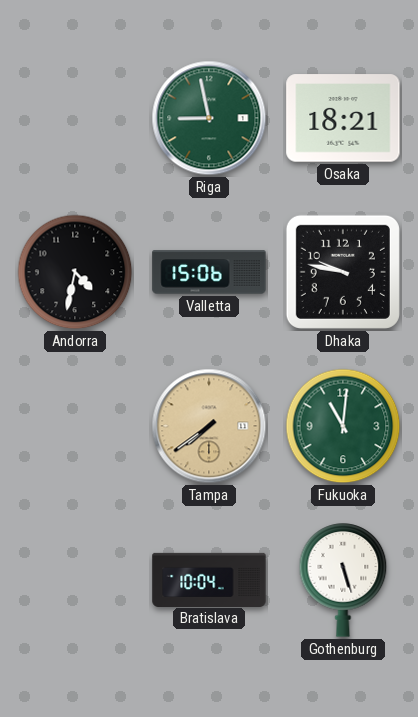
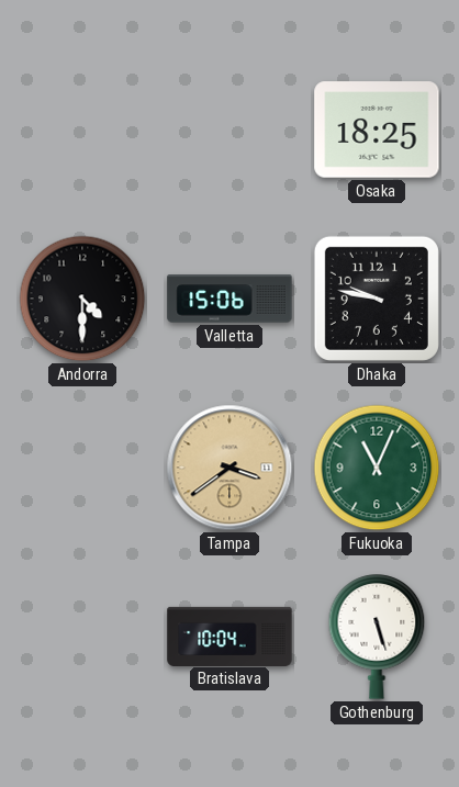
Riga: 8:58 -> none (209, 118)
Osaka: 18:21 -> 18:25 (377, 130)
Andorra: 4:32 -> 4:30 (82, 299)
Tampa: 7:39 -> 3:39 (229, 468)
Fukuoka: 11:01 -> 11:04 (377, 468)
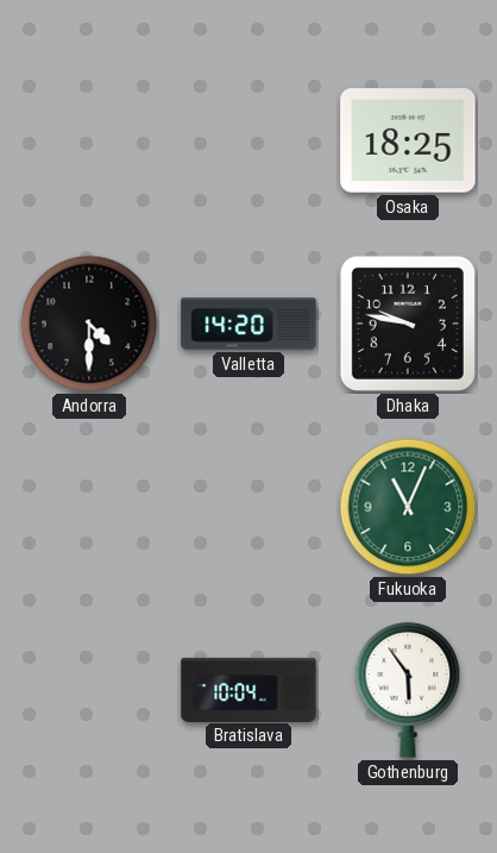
Valletta: 15:06 -> 14:20 (248, 324)
Tampa: 3:39 -> none (229, 468)
Gothenburg: 5:27 -> 5:54 (408, 690)
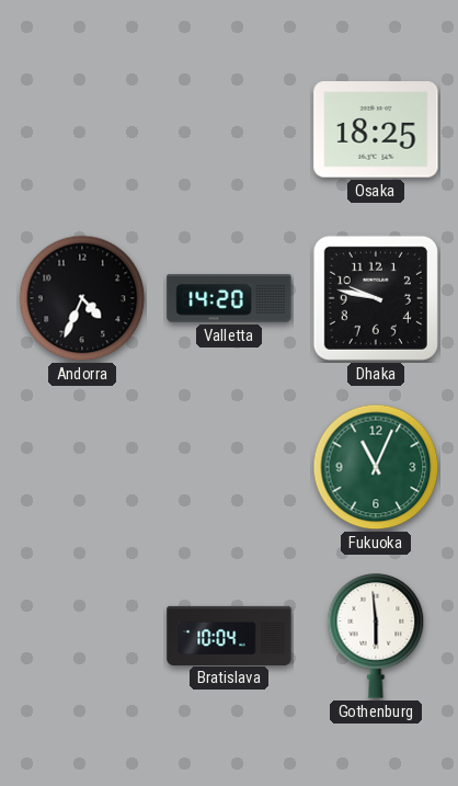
Andorra: 4:30 -> 4:34 (82, 298)
Gothenburg: 5:54 -> 5:59 (376, 636)
